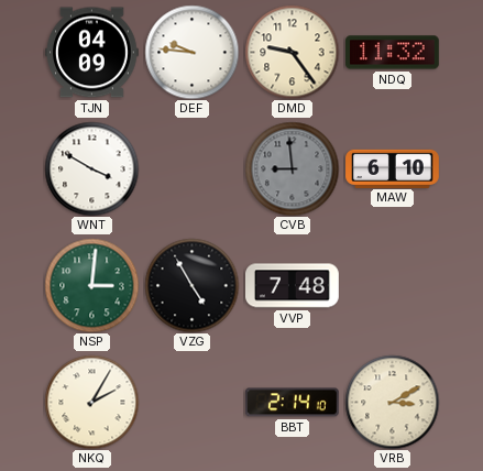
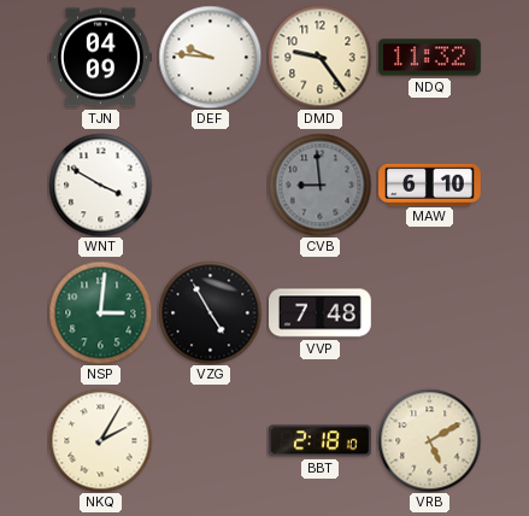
BBT: 2:14 -> 2:18 (321, 441)
VRB: 3:10 -> 5:10 (429, 440)
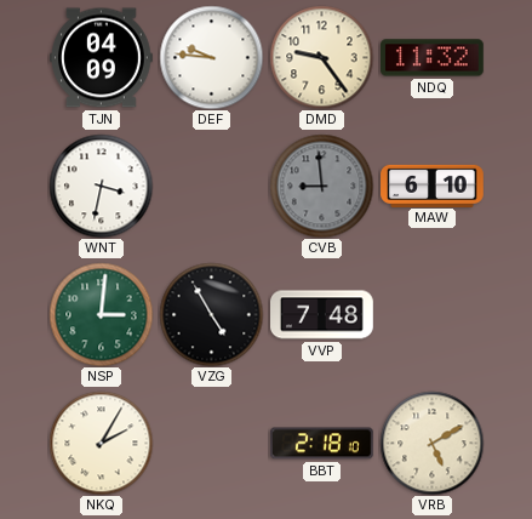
WNT: 3:50 -> 3:32 (101, 186)
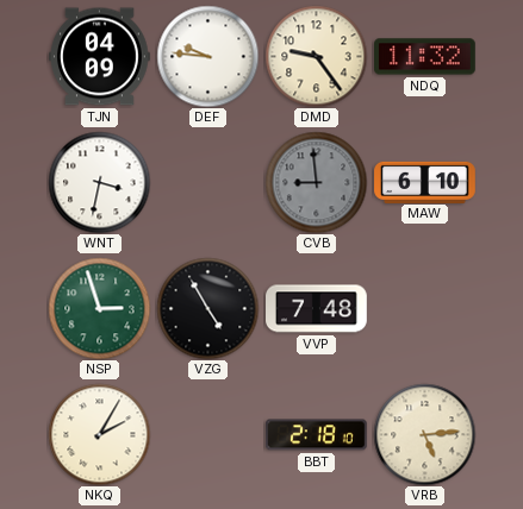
NSP: 3:01 -> 2:57 (99, 308)
VRB: 5:10 -> 5:14 (424, 434)
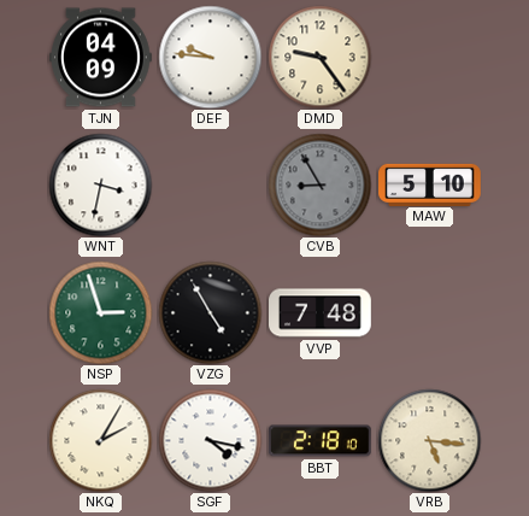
NDQ: 11:32 -> none (425, 57)
CVB: 8:59 -> 8:55 (319, 184)
MAW: 6:10 -> 5:10 (430, 184)
SGF: none -> 4:17 (210, 440)
VRB: 5:14 -> 5:16 (429, 440)
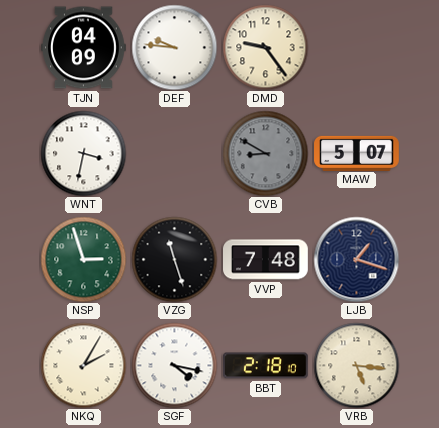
CVB: 8:55 -> 8:50 (265, 153)
MAW: 5:10 -> 5:07 (357, 153)
VZG: 4:55 -> 11:27 (174, 259)
LJB: none -> 1:18 (356, 259)
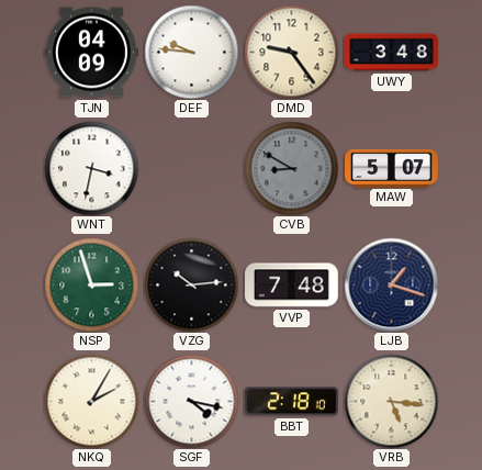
UWY: none -> 3:48 (392, 53)
VZG: 11:27 -> 10:14 (191, 284)
